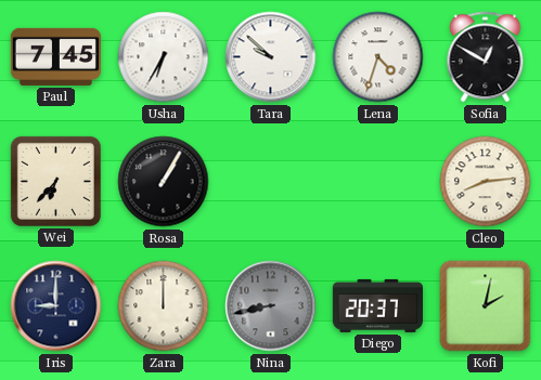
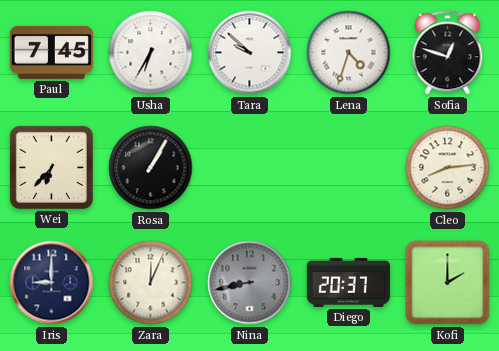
Sofia: 12:50 -> 12:48 (448, 53)
Zara: 12:00 -> 12:04 (151, 283)
Kofi: 2:02 -> 2:00 (448, 283)
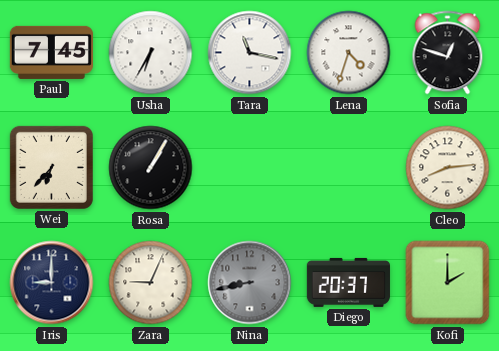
Tara: 9:52 -> 11:17 (250, 53)
Zara: 12:04 -> 9:04 (151, 283)
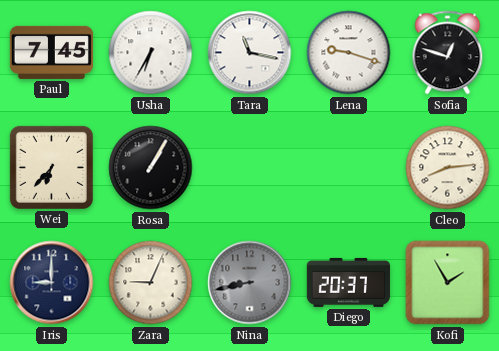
Lena: 4:33 -> 9:18 (349, 53)
Kofi: 2:00 -> 1:55 (448, 283)
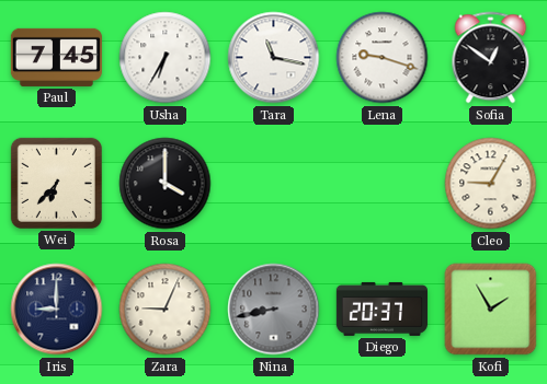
Sofia: 12:48 -> 12:51 (491, 58)
Rosa: 1:05 -> 4:00 (166, 184)
Cleo: 8:14 -> 9:05 (491, 184)
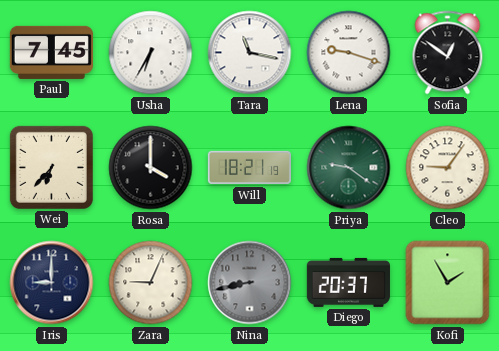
Will: none -> 18:21 (249, 168)
Priya: none -> 9:21 (349, 168)
Cleo: 9:05 -> 9:06 (448, 168)
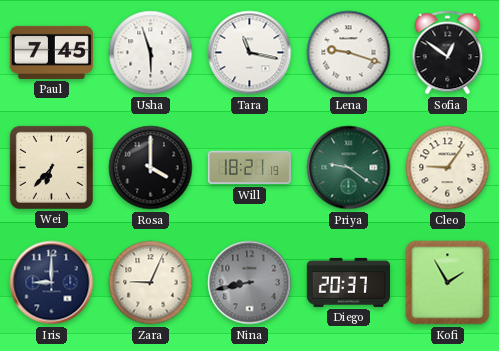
Usha: 6:35 -> 5:57 (151, 53)
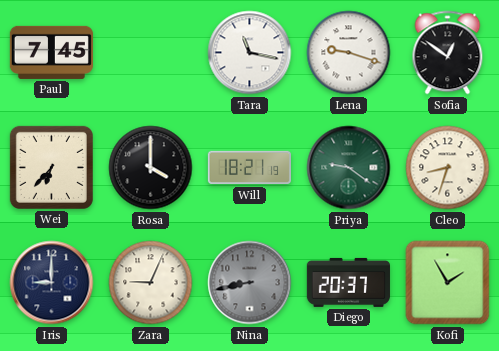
Usha: 5:57 -> none (151, 53)
Cleo: 9:06 -> 8:33 (448, 168)
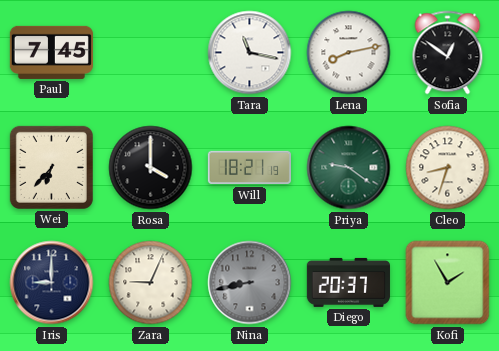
Lena: 9:18 -> 8:13 (349, 53)
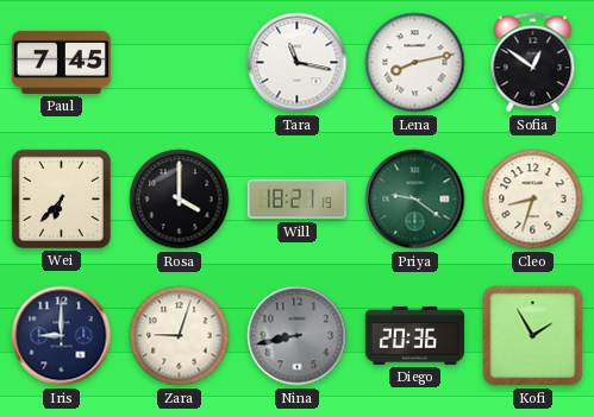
Zara: 9:04 -> 9:03 (180, 336)
Diego: 20:37 -> 20:36 (414, 335)
